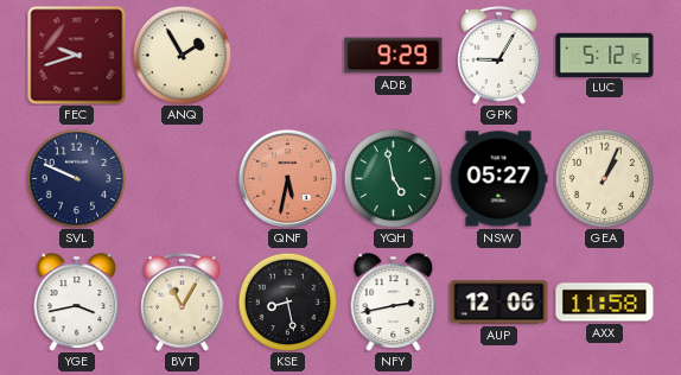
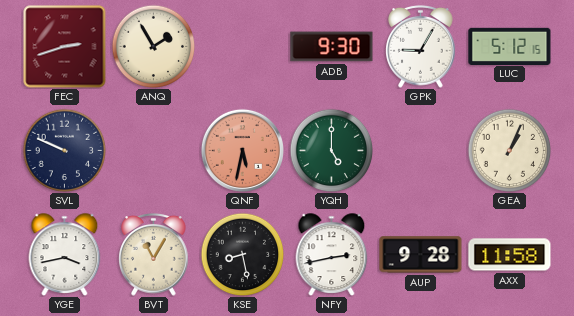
FEC: 9:42 -> 2:42 (65, 47)
ADB: 9:29 -> 9:30 (332, 47)
YQH: 4:58 -> 5:00 (331, 150)
NSW: 05:27 -> none (498, 179)
AUP: 12:06 -> 9:28 (421, 255)
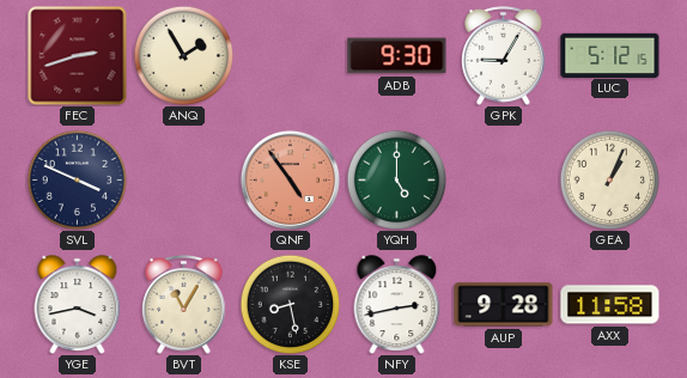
SVL: 9:49 -> 3:49 (77, 179)
QNF: 5:32 -> 4:54 (290, 179)
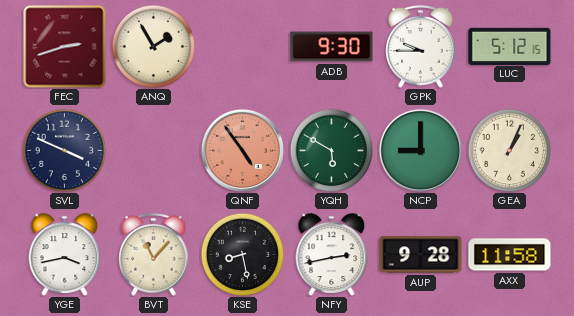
GPK: 9:05 -> 9:45 (421, 47)
YQH: 5:00 -> 5:50 (331, 150)
NCP: none -> 9:00 (420, 150)
BVT: 11:05 -> 11:07 (154, 255)
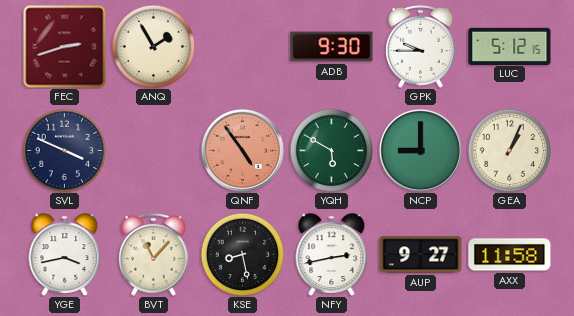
AUP: 9:28 -> 9:27 (421, 255)
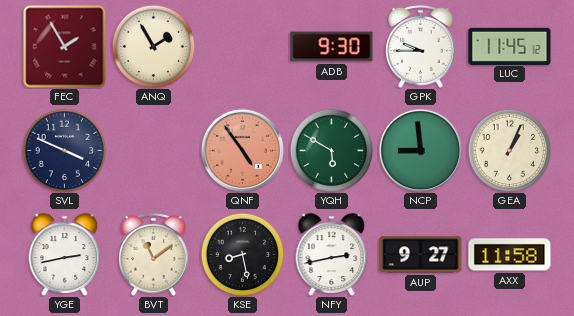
FEC: 2:42 -> 1:55 (65, 47)
LUC: 5:12 -> 11:45 (510, 46)
NCP: 9:00 -> 8:59 (420, 150)
YGE: 3:43 -> 2:43 (65, 255)
BVT: 11:07 -> 11:09 (154, 255)
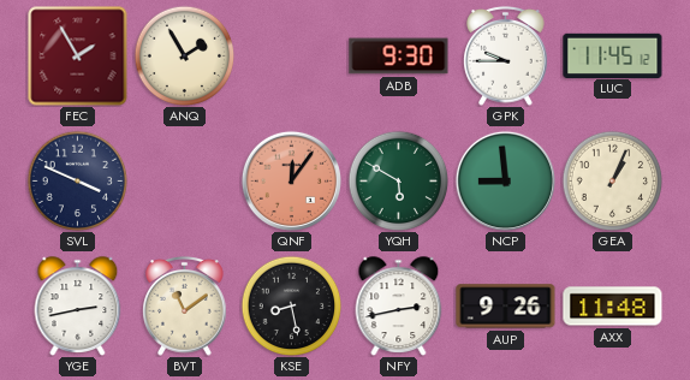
QNF: 4:54 -> 12:06 (291, 180)
AUP: 9:27 -> 9:26 (506, 307)
AXX: 11:58 -> 11:48 (613, 307)
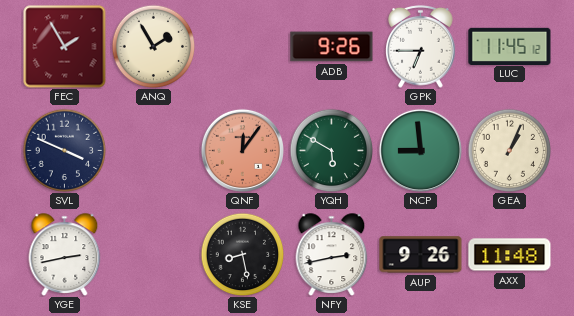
ADB: 9:30 -> 9:26 (332, 47)
GPK: 9:45 -> 6:45 (421, 47)
BVT: 11:09 -> none (185, 307)
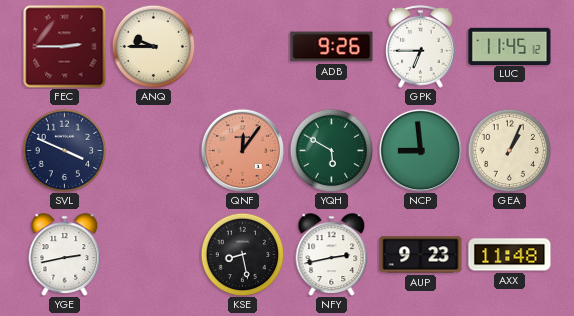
FEC: 1:55 -> 2:45 (65, 47)
ANQ: 1:55 -> 9:45 (153, 46)
AUP: 9:26 -> 9:23 (421, 255)
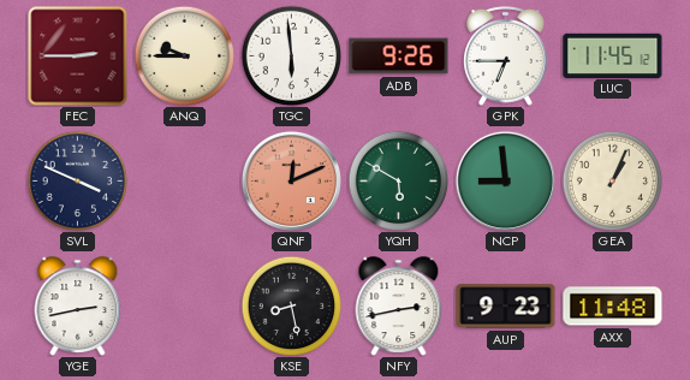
TGC: none -> 5:59 (291, 55)
QNF: 12:06 -> 12:11 (291, 180)
